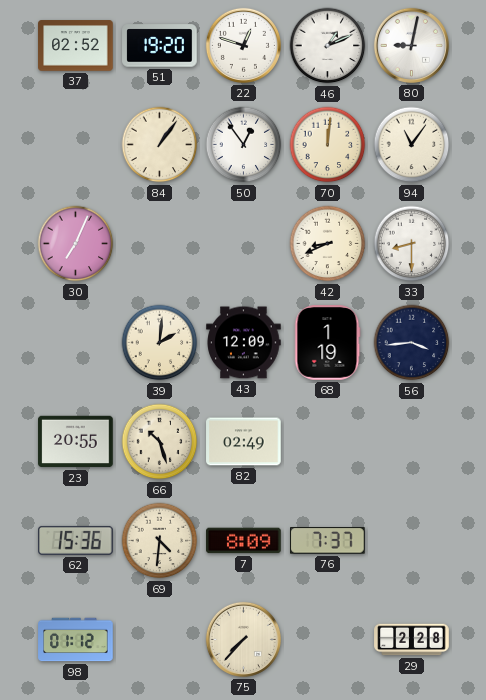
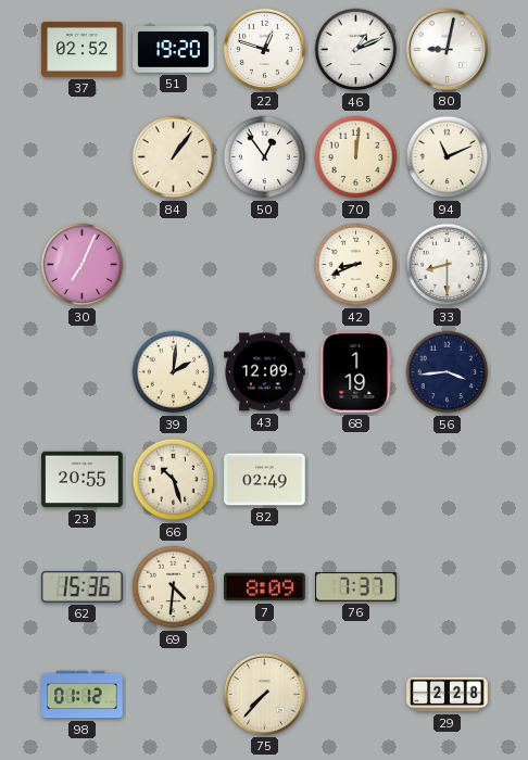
94: 11:06 -> 11:11 (448, 157)
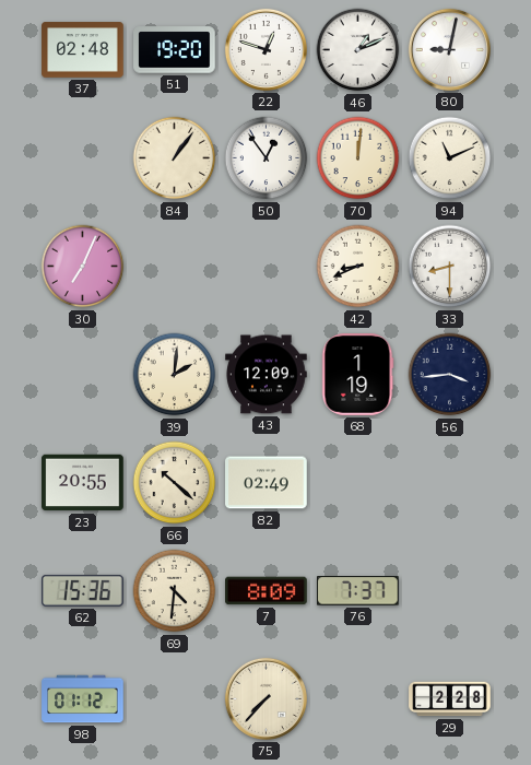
37: 02:52 -> 02:48 (83, 50)
66: 10:27 -> 10:22 (175, 483)
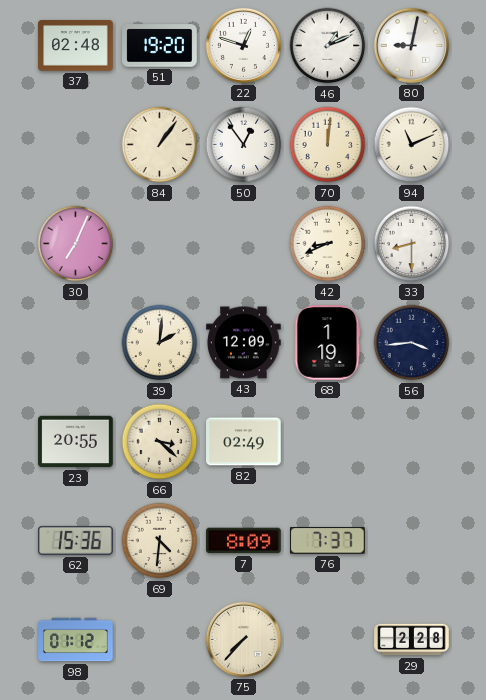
66: 10:22 -> 3:22 (160, 442)
